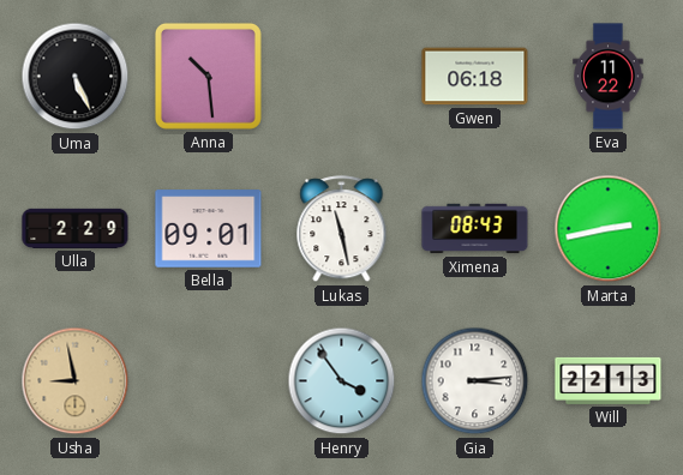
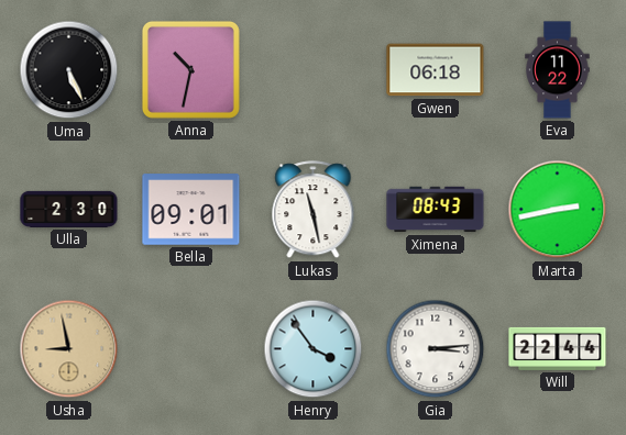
Anna: 10:29 -> 10:32 (190, 69)
Ulla: 2:29 -> 2:30 (69, 209)
Will: 22:13 -> 22:44 (558, 348)
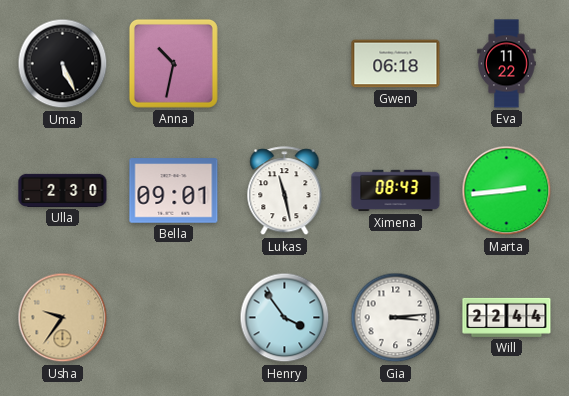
Marta: 2:43 -> 2:44 (507, 191)
Usha: 8:58 -> 9:36 (63, 318)
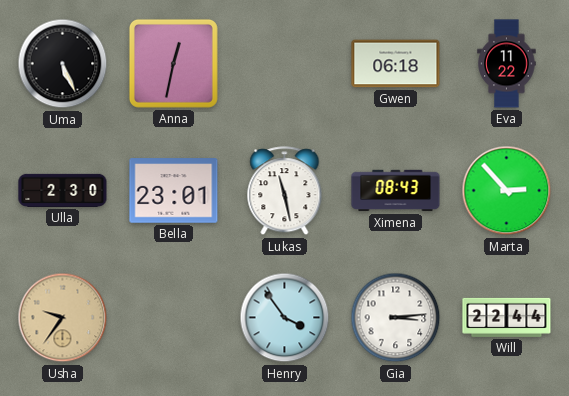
Anna: 10:32 -> 12:32 (173, 63)
Bella: 09:01 -> 23:01 (174, 191)
Marta: 2:44 -> 2:53 (507, 191)
